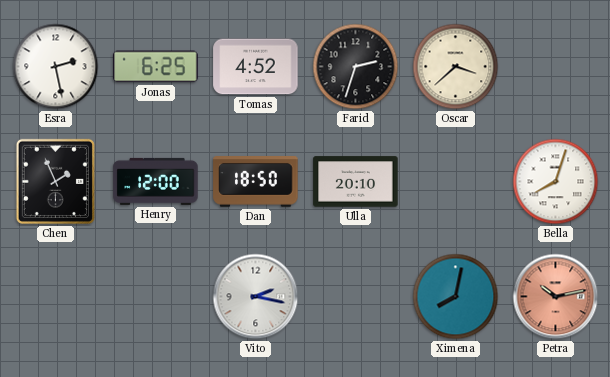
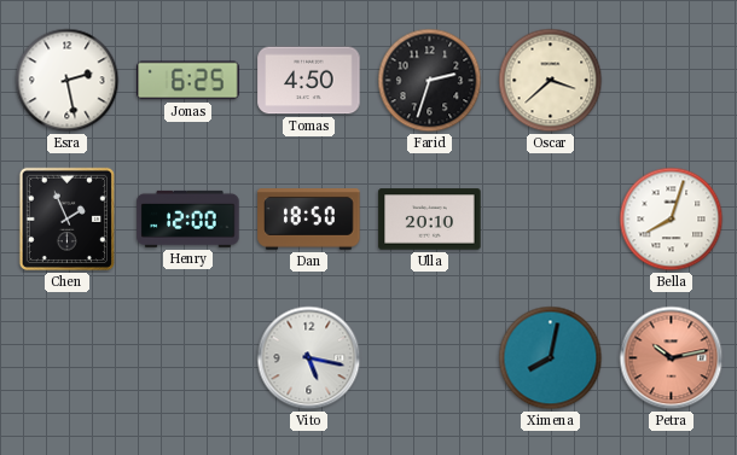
Tomas: 4:52 -> 4:50 (309, 81)
Vito: 2:17 -> 5:17 (309, 358)
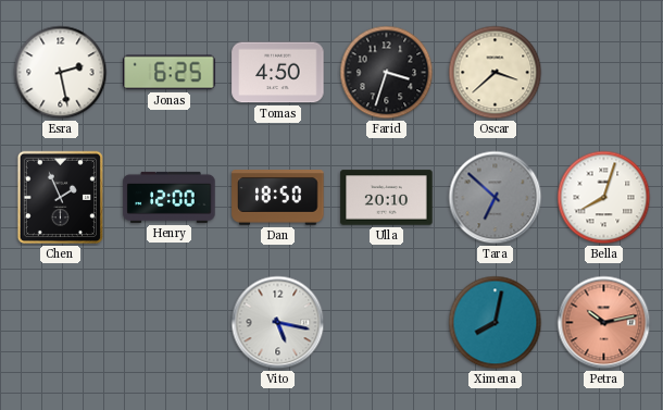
Farid: 2:33 -> 3:33 (387, 73)
Tara: none -> 6:52 (496, 198)
